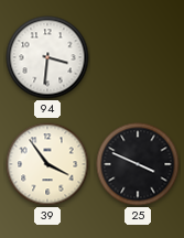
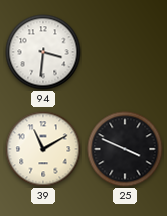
39: 3:54 -> 11:10 (43, 149)
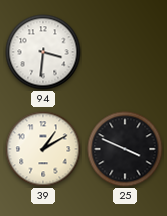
39: 11:10 -> 1:10 (43, 149)
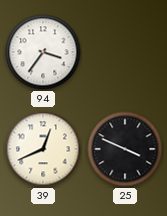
94: 3:31 -> 3:36 (43, 52)
39: 1:10 -> 12:41 (43, 149)
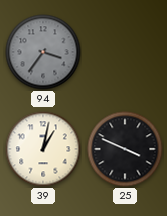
94 dial: white -> grey (43, 52)
39: 12:41 -> 1:02 (43, 149)
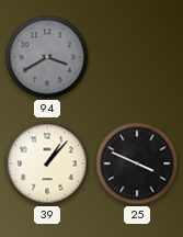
94: 3:36 -> 3:40 (47, 57)
39: 1:02 -> 1:07 (47, 163)
